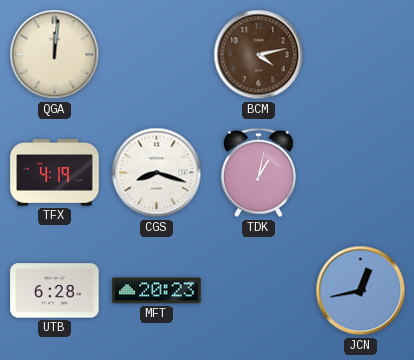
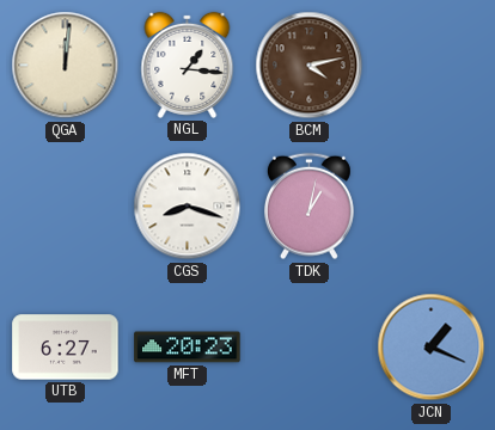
NGL: none -> 1:16 (188, 64)
TFX: 4:19 -> none (55, 173)
UTB: 6:28 -> 6:27 (66, 348)
JCN: 12:43 -> 1:19 (432, 348)
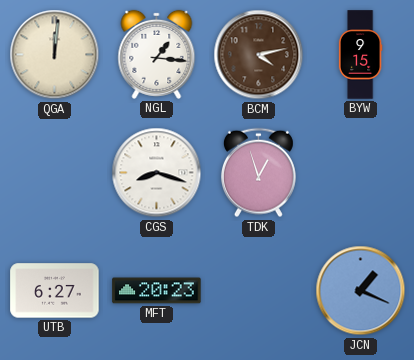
BYW: none -> 9:15 (360, 55)
TDK: 1:02 -> 12:57 (258, 173)
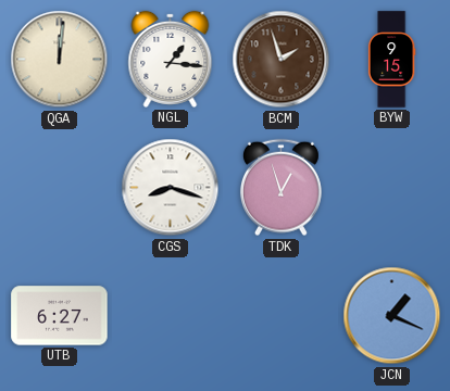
BCM: 4:13 -> 1:57 (282, 60)
MFT: 20:23 -> none (157, 291)
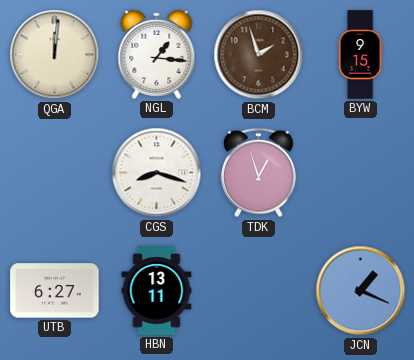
HBN: none -> 13:11 (157, 291)
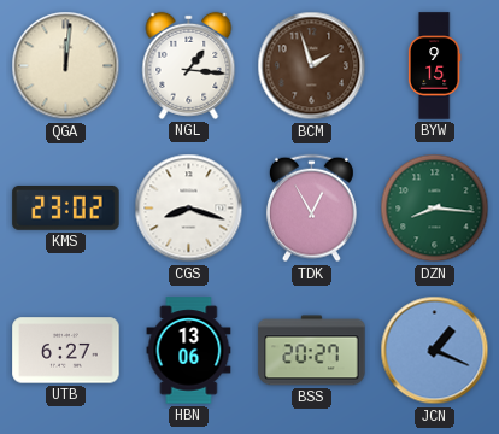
KMS: none -> 23:02 (66, 209)
TDK: 12:57 -> 12:55 (311, 209)
DZN: none -> 8:16 (435, 209)
HBN: 13:11 -> 13:06 (189, 351)
BSS: none -> 20:27 (312, 351)
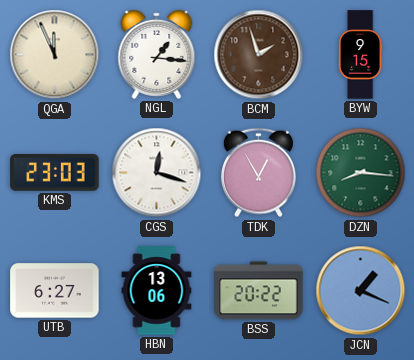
QGA: 12:01 -> 11:56 (55, 55)
KMS: 23:02 -> 23:03 (55, 173)
CGS: 8:18 -> 12:18 (157, 173)
BSS: 20:27 -> 20:22 (259, 291)
